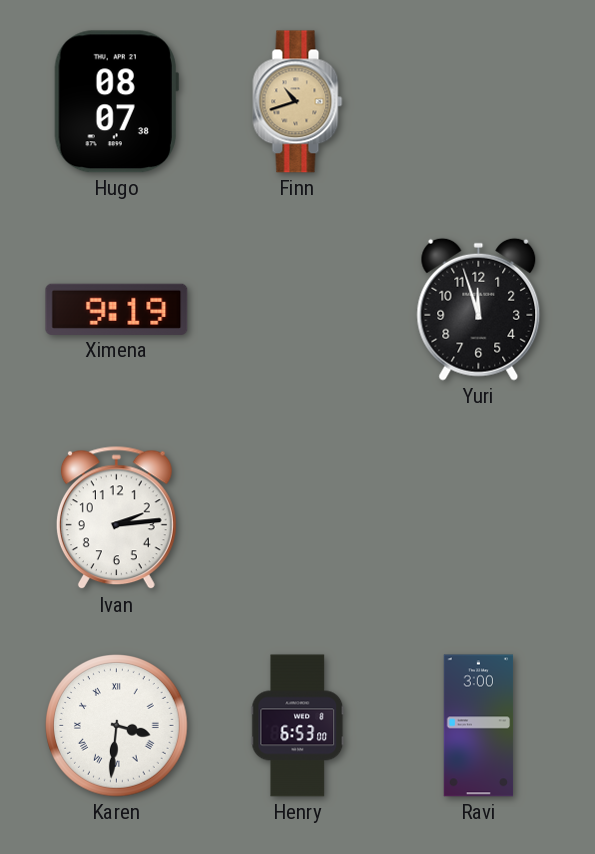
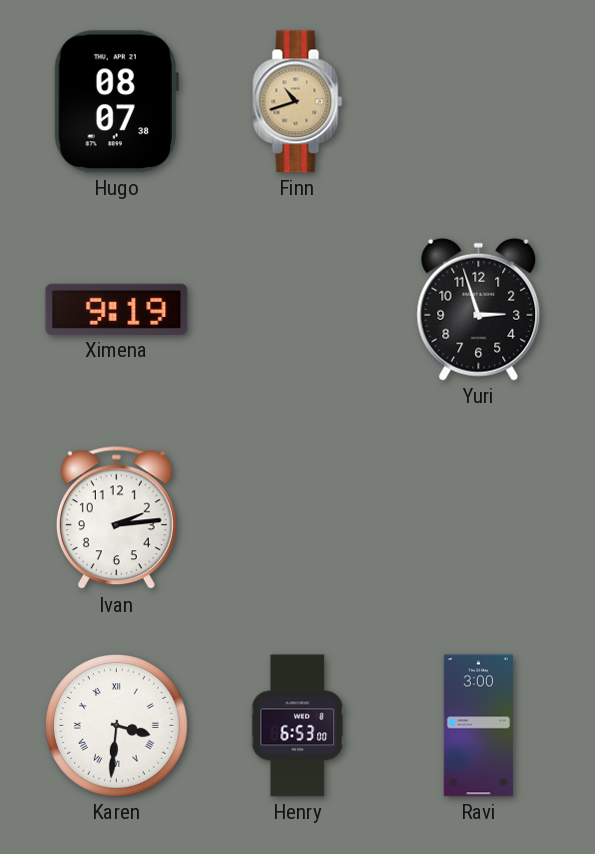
Yuri: 11:57 -> 2:57 (479, 309)
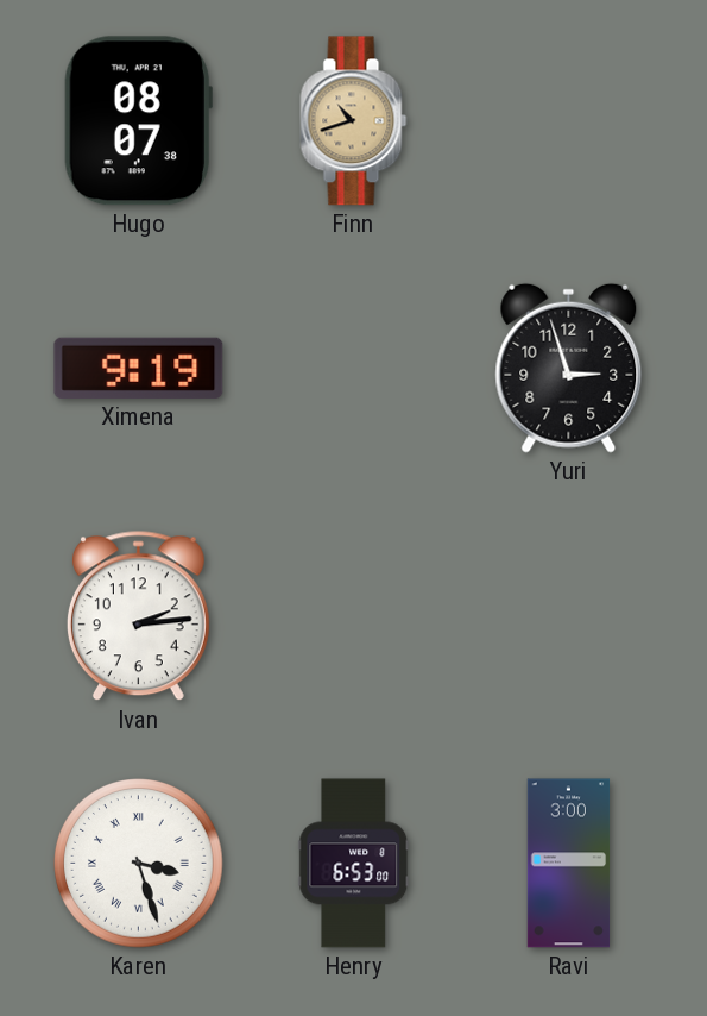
Karen: 3:31 -> 3:27 (139, 864)
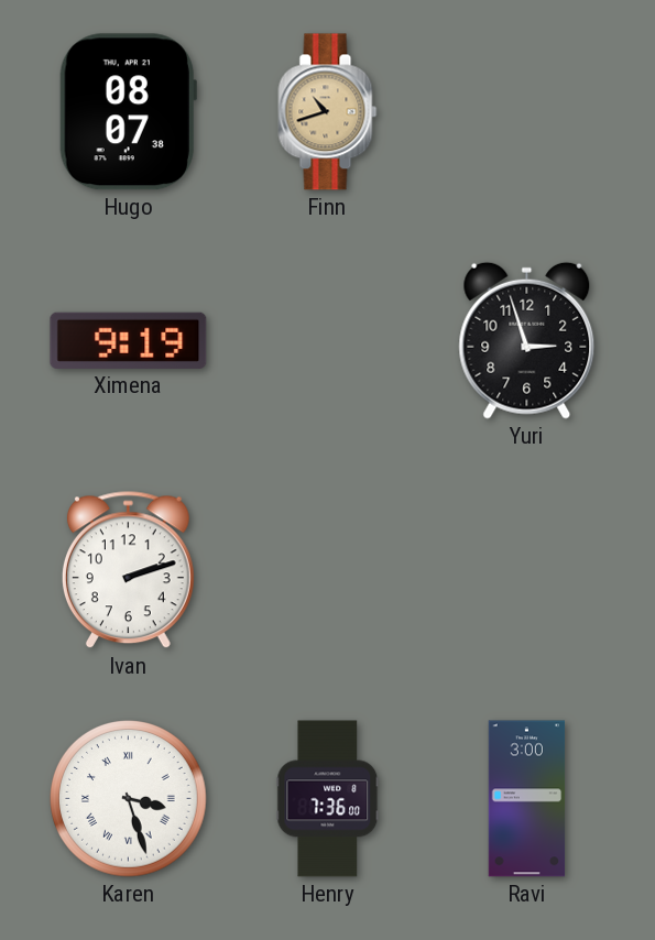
Ivan: 2:14 -> 2:12 (128, 570)
Henry: 6:53 -> 7:36 (328, 799)
